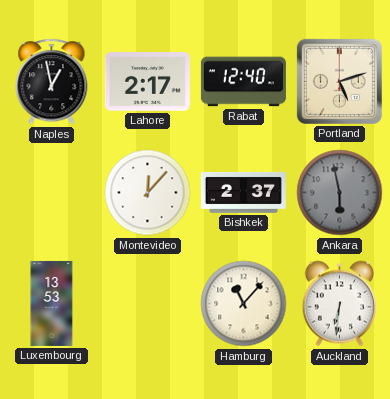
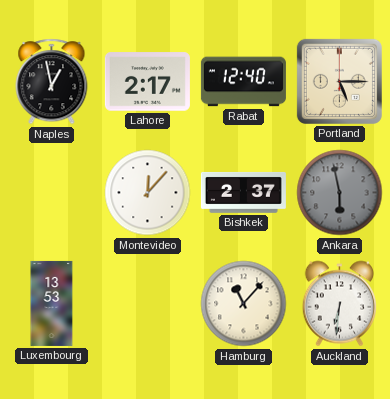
Portland: 5:12 -> 5:15 (339, 81)
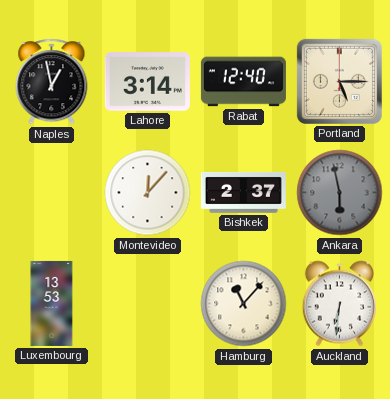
Lahore: 2:17 -> 3:14 (147, 82)
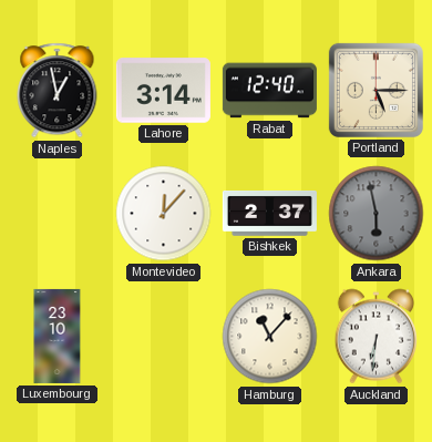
Luxembourg: 13:53 -> 23:10 (58, 336)
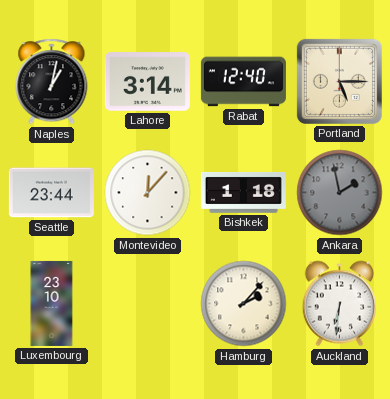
Naples: 12:58 -> 1:02 (52, 82)
Seattle: none -> 23:44 (51, 193)
Bishkek: 2:37 -> 1:18 (243, 193)
Ankara: 5:58 -> 1:58 (340, 193)
Hamburg: 11:07 -> 2:07 (244, 304)
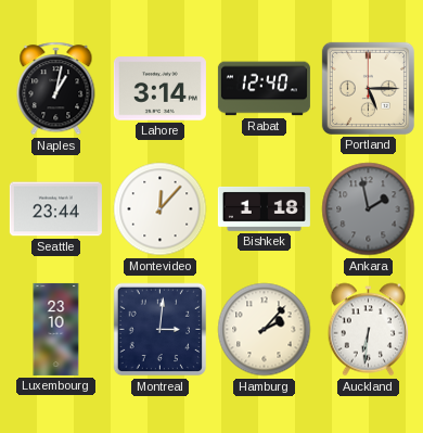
Montreal: none -> 3:01 (161, 330)
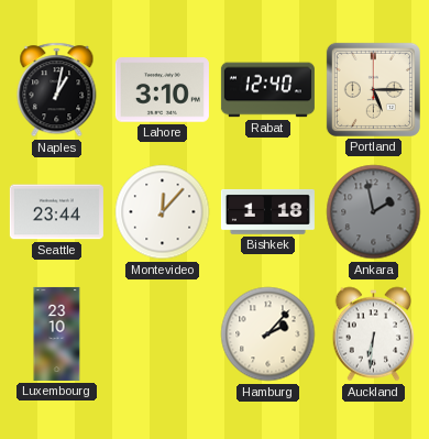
Lahore: 3:14 -> 3:10 (162, 90)
Montreal: 3:01 -> none (161, 330)
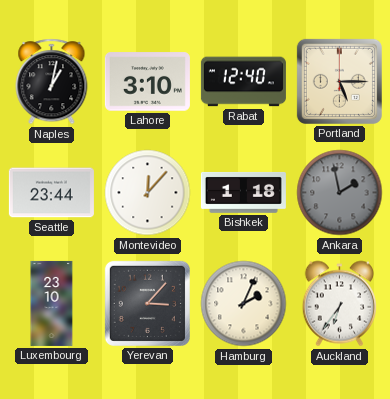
Yerevan: none -> 3:07 (147, 303)
Hamburg: 2:07 -> 2:04 (244, 304)
Auckland: 6:31 -> 6:36 (339, 304)
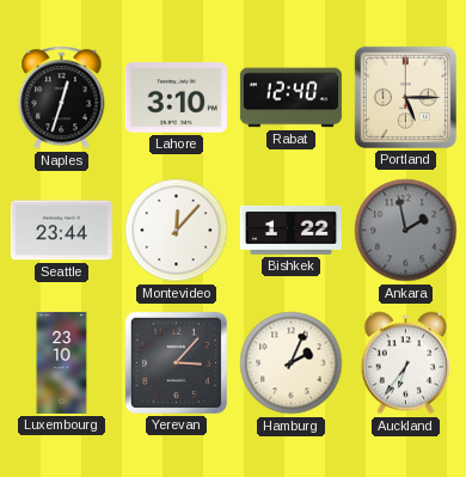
Naples: 1:02 -> 12:33 (62, 98)
Bishkek: 1:18 -> 1:22 (290, 231)
